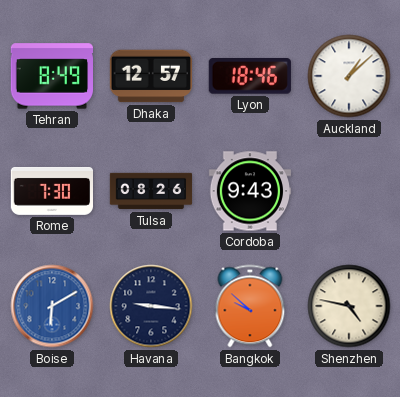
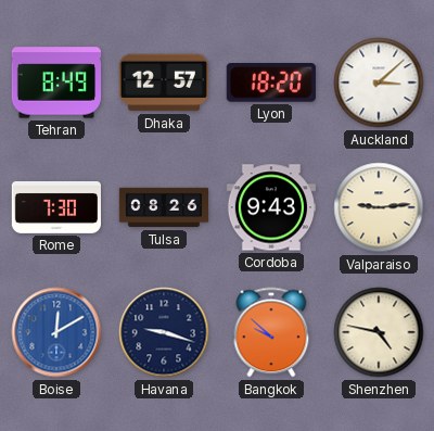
Lyon: 18:46 -> 18:20 (271, 84)
Auckland: 1:08 -> 3:08 (379, 83)
Valparaiso: none -> 9:14 (379, 207)
Boise: 6:10 -> 12:10 (56, 332)
Havana: 9:16 -> 9:18 (164, 332)
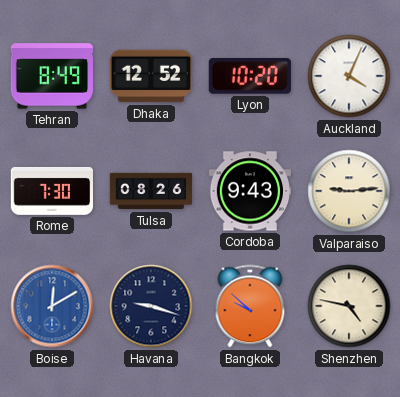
Dhaka: 12:57 -> 12:52 (150, 76)
Lyon: 18:20 -> 10:20 (250, 77)
Auckland: 3:08 -> 4:04 (349, 76)
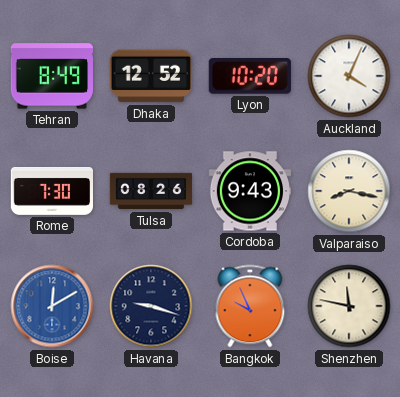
Valparaiso: 9:14 -> 8:17 (349, 191)
Bangkok: 9:52 -> 9:56 (250, 306)
Shenzhen: 4:47 -> 11:47 (349, 306)
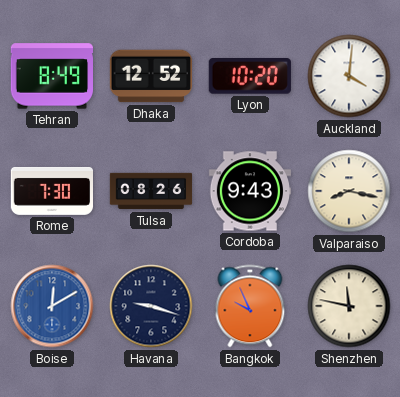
Auckland: 4:04 -> 4:01 (349, 76)
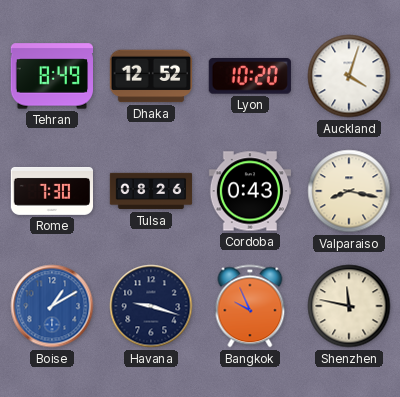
Auckland: 4:01 -> 4:03 (349, 76)
Cordoba: 9:43 -> 0:43 (249, 191)
Boise: 12:10 -> 1:10 (52, 306)
